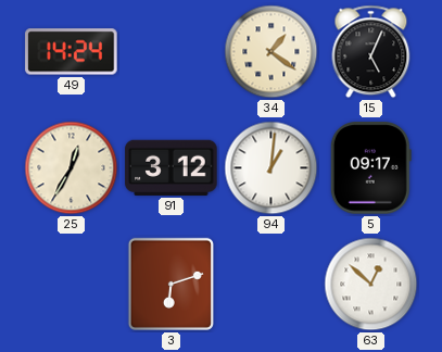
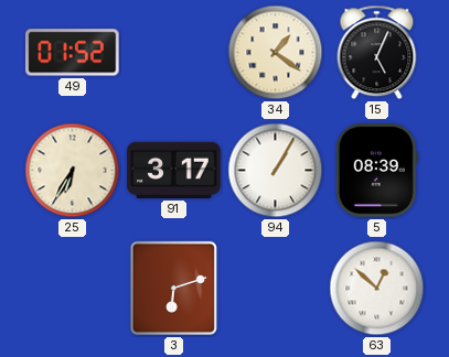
49: 14:24 -> 01:52 (73, 53)
25: 12:35 -> 6:35 (73, 171)
91: 3:12 -> 3:17 (174, 170)
94: 1:01 -> 1:05 (276, 171)
5: 09:17 -> 08:39 (376, 171)
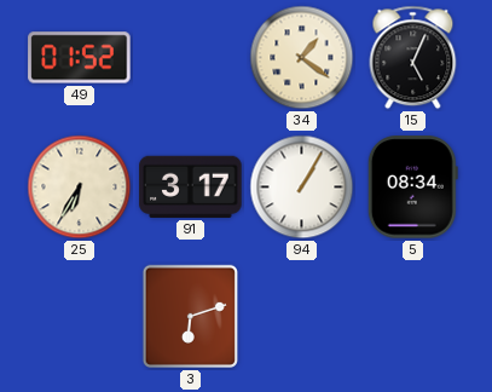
5: 08:39 -> 08:34 (412, 188)
63: 12:52 -> none (377, 289)
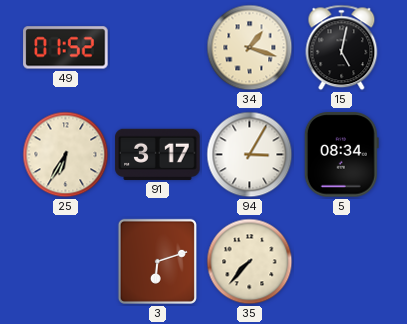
34: 1:21 -> 1:18 (250, 48)
15: 5:04 -> 5:02 (342, 48)
94: 1:05 -> 3:05 (250, 155)
35: none -> 7:37 (250, 262)
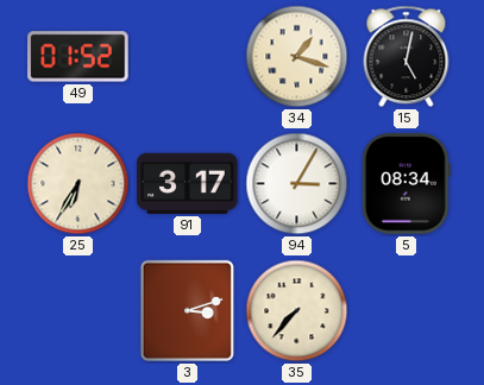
3: 6:12 -> 3:12 (187, 310)
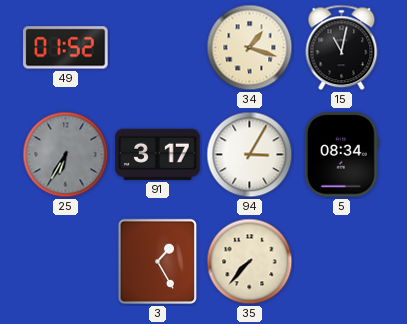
15: 5:02 -> 11:02 (342, 48)
25 dial: cream -> grey (66, 155)
3: 3:12 -> 1:25 (157, 261)
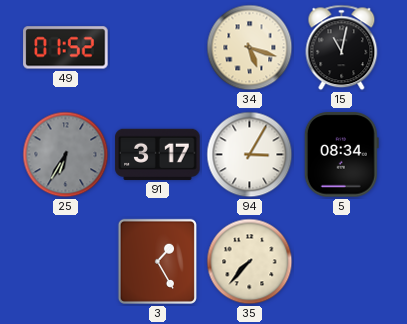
34: 1:18 -> 5:18 (250, 48)
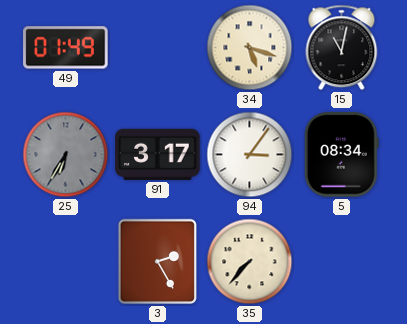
49: 01:52 -> 01:49 (66, 48)
94: 3:05 -> 3:06 (250, 155)
3: 1:25 -> 2:25 (157, 261)
